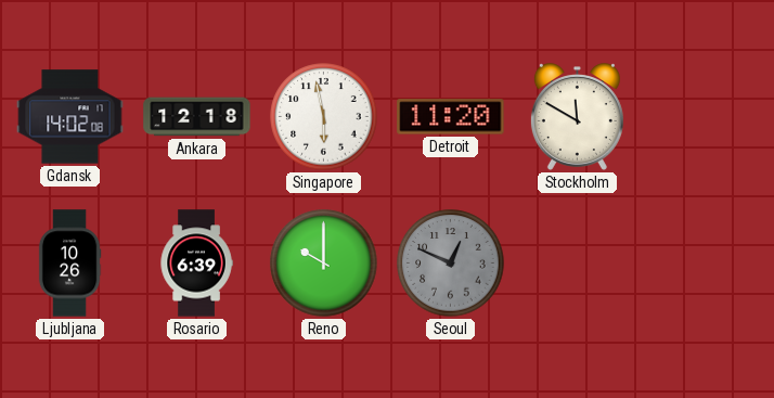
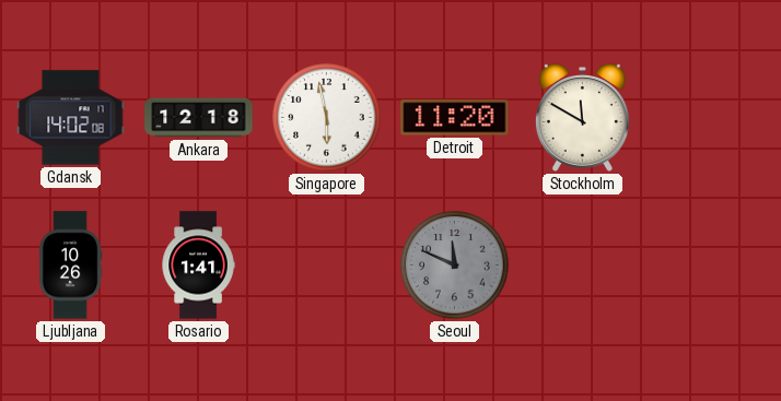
Rosario: 6:39 -> 1:41 (198, 266)
Reno: 10:00 -> none (324, 264)
Seoul: 12:49 -> 11:49 (455, 266)
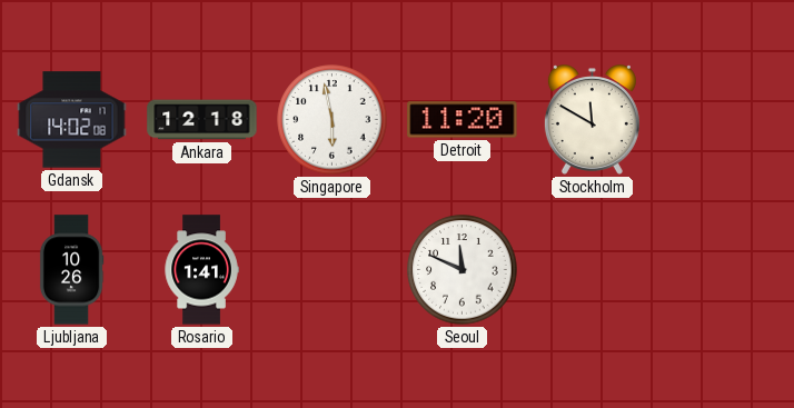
Seoul dial: grey -> white (463, 270)
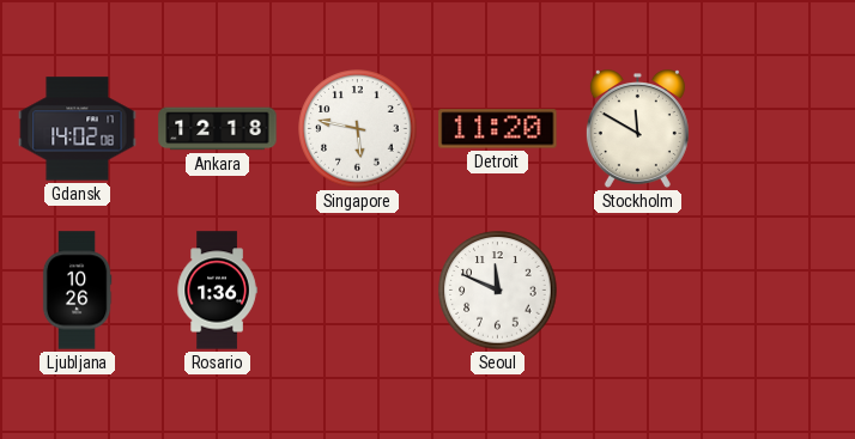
Singapore: 5:58 -> 5:47 (358, 129)
Rosario: 1:41 -> 1:36 (217, 291)
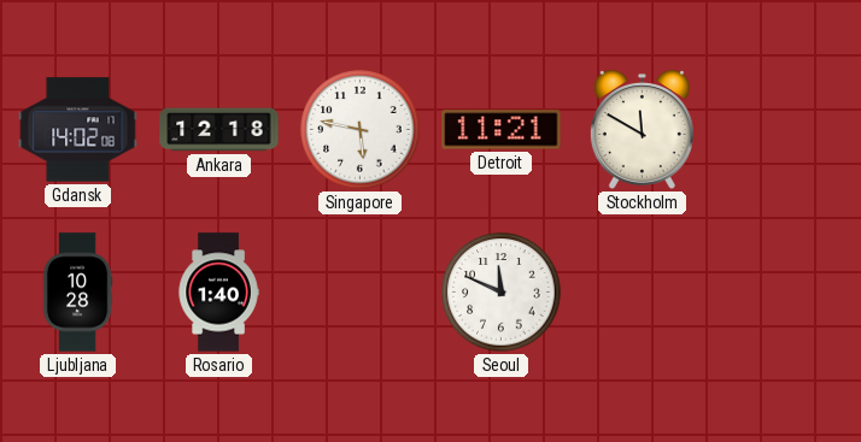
Detroit: 11:20 -> 11:21 (502, 130)
Ljubljana: 10:26 -> 10:28 (77, 293)
Rosario: 1:36 -> 1:40 (218, 293)
